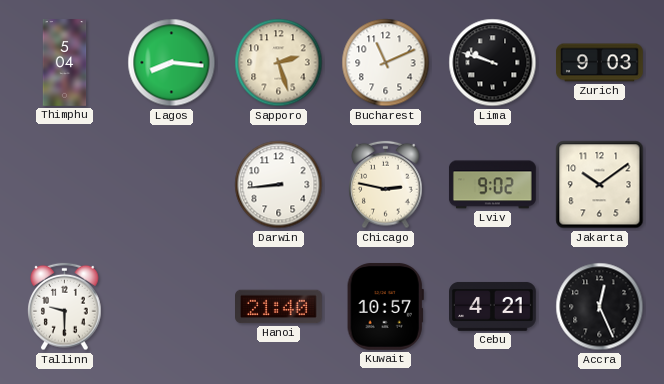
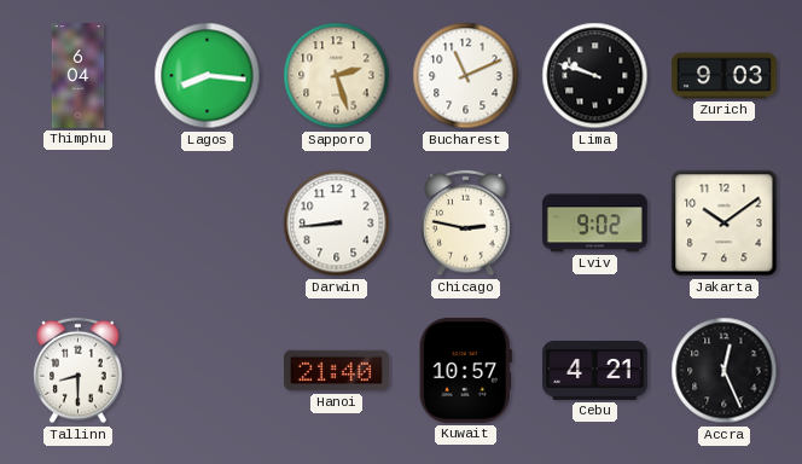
Thimphu: 5:04 -> 6:04 (79, 76)
Tallinn: 9:30 -> 8:30 (79, 371)
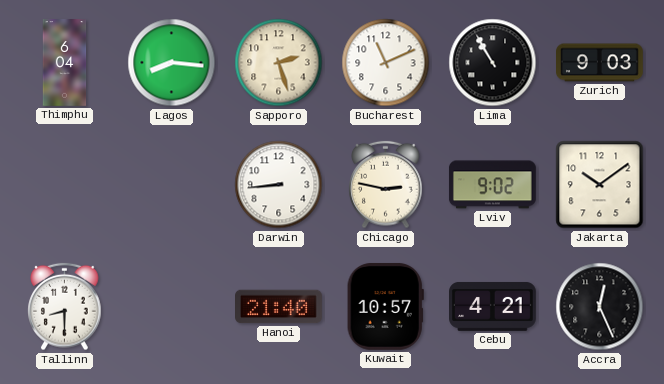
Lima: 9:48 -> 10:55 (493, 63)
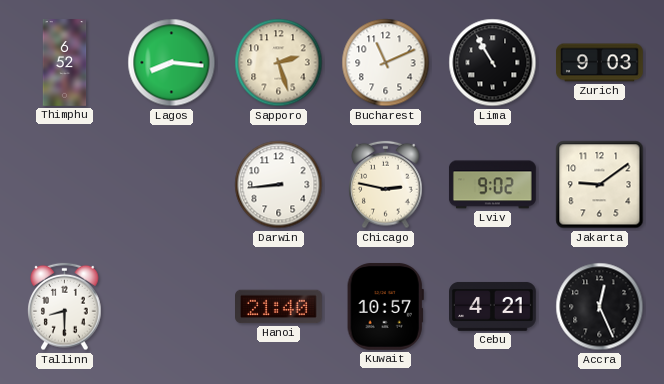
Thimphu: 6:04 -> 6:52 (65, 63)
Jakarta: 10:09 -> 9:09 (600, 185)
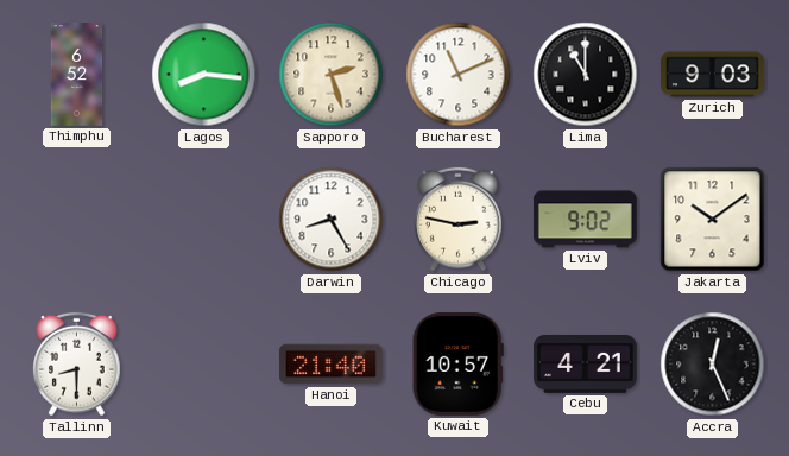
Lima: 10:55 -> 11:00 (586, 75)
Darwin: 8:44 -> 8:25 (332, 220)
Jakarta: 9:09 -> 10:09 (713, 220)
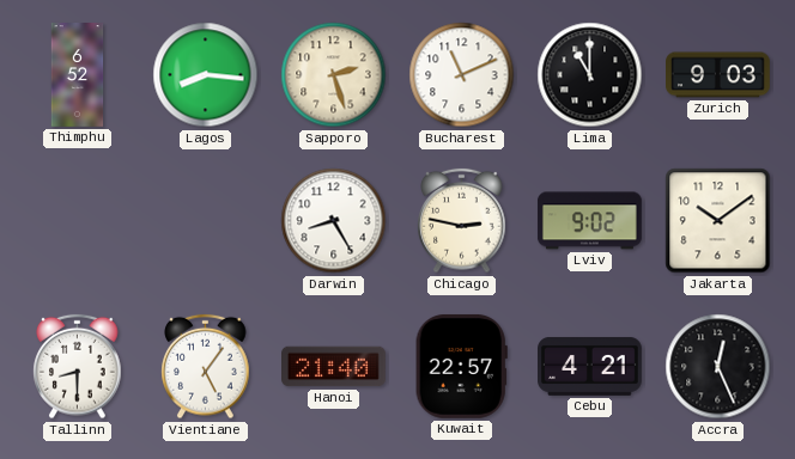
Vientiane: none -> 5:06 (206, 367)
Kuwait: 10:57 -> 22:57 (461, 366)
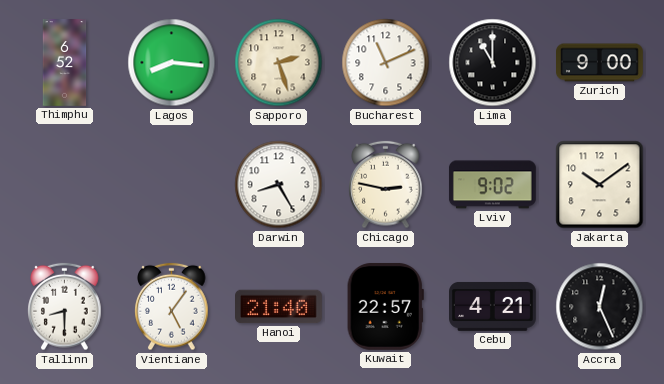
Zurich: 9:03 -> 9:00 (600, 63)
